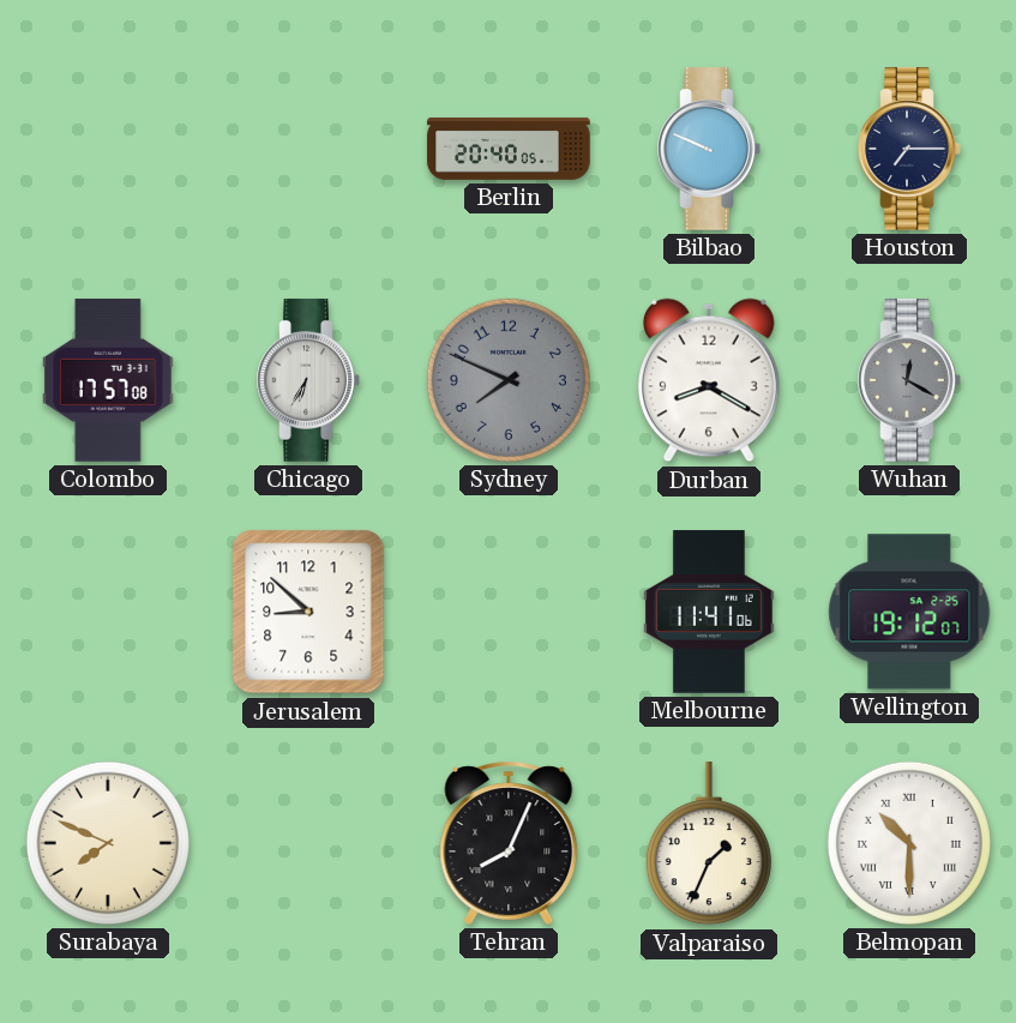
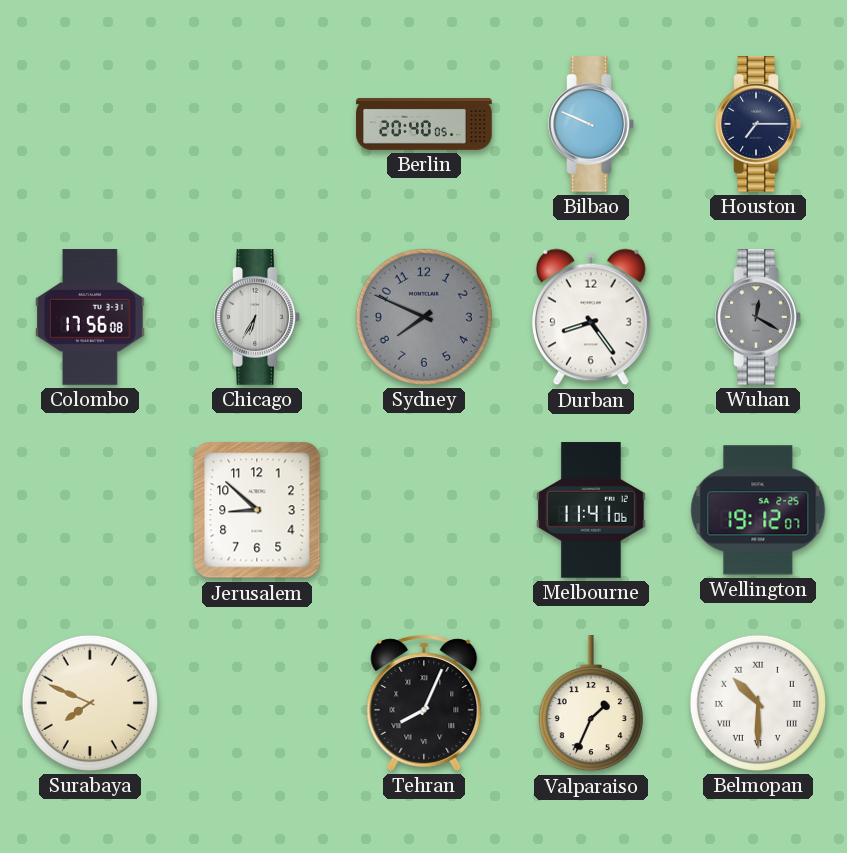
Colombo: 17:57 -> 17:56 (91, 317)
Durban: 8:20 -> 8:24 (591, 317)
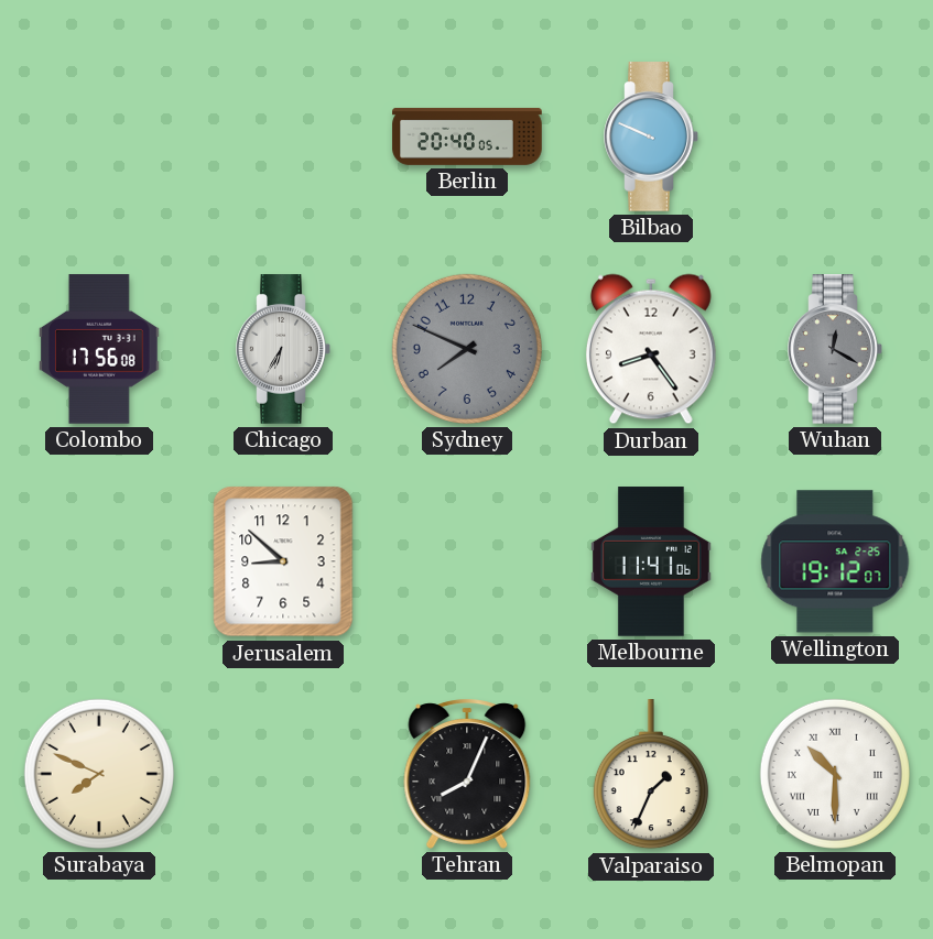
Houston: 7:15 -> none (758, 124)
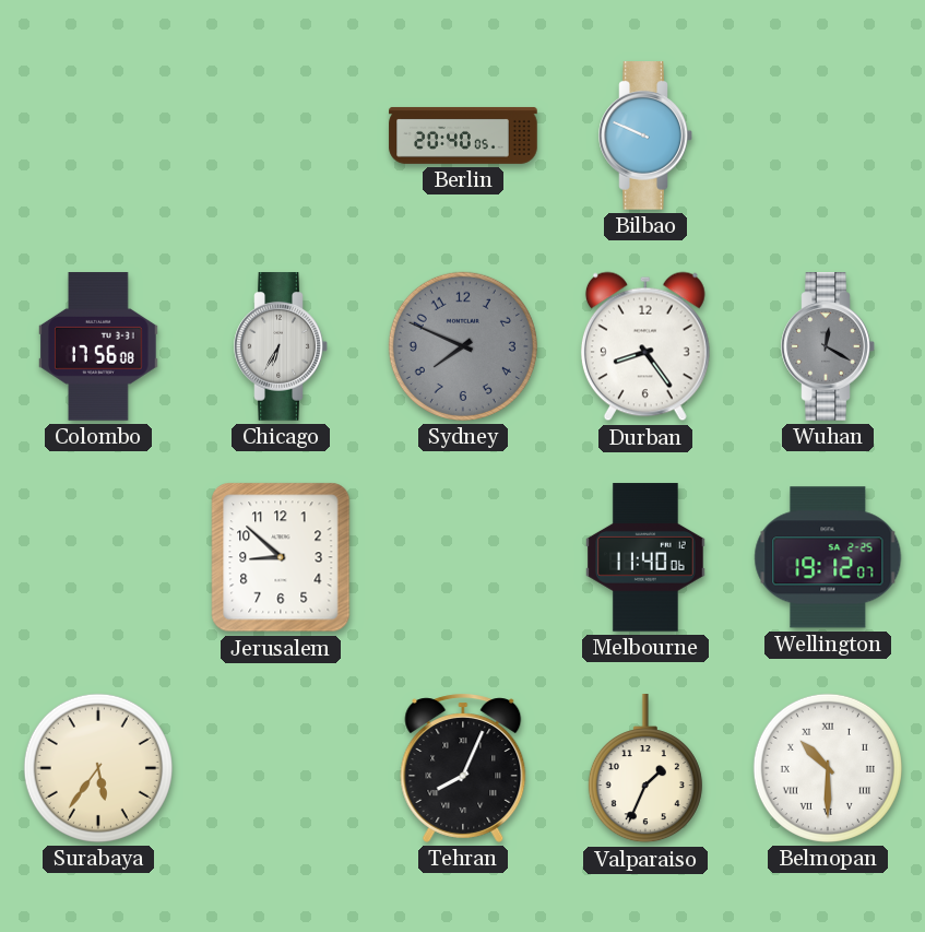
Melbourne: 11:41 -> 11:40 (647, 557)
Surabaya: 7:49 -> 5:36 (98, 768)
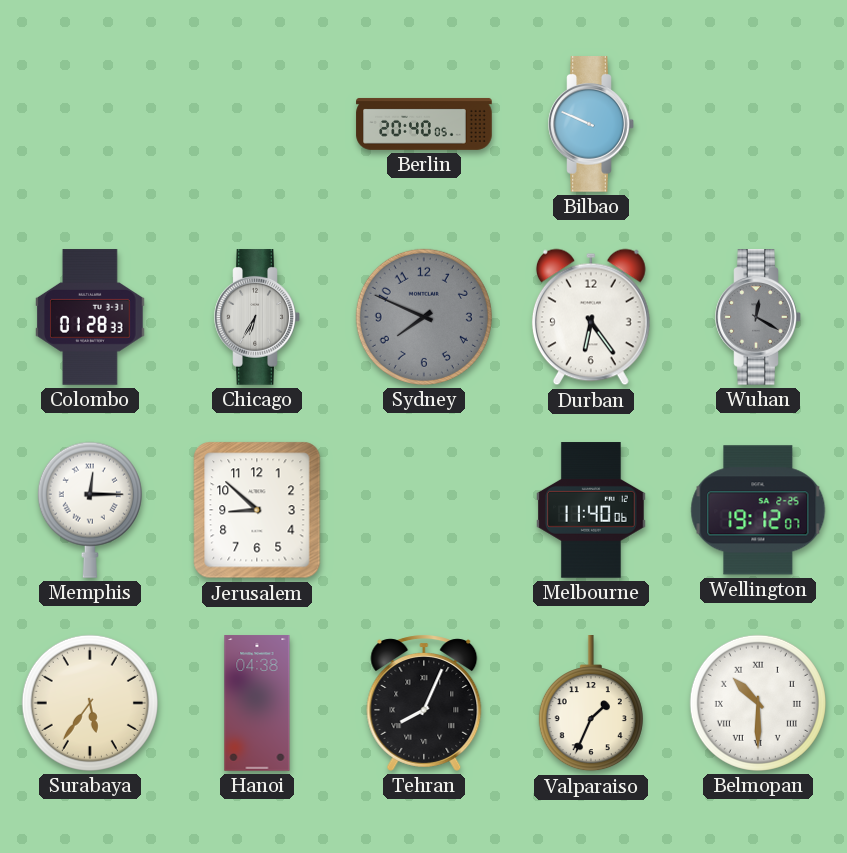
Colombo: 17:56 -> 01:28 (91, 317)
Durban: 8:24 -> 6:24 (591, 317)
Memphis: none -> 12:15 (90, 510)
Hanoi: none -> 04:38 (257, 703)
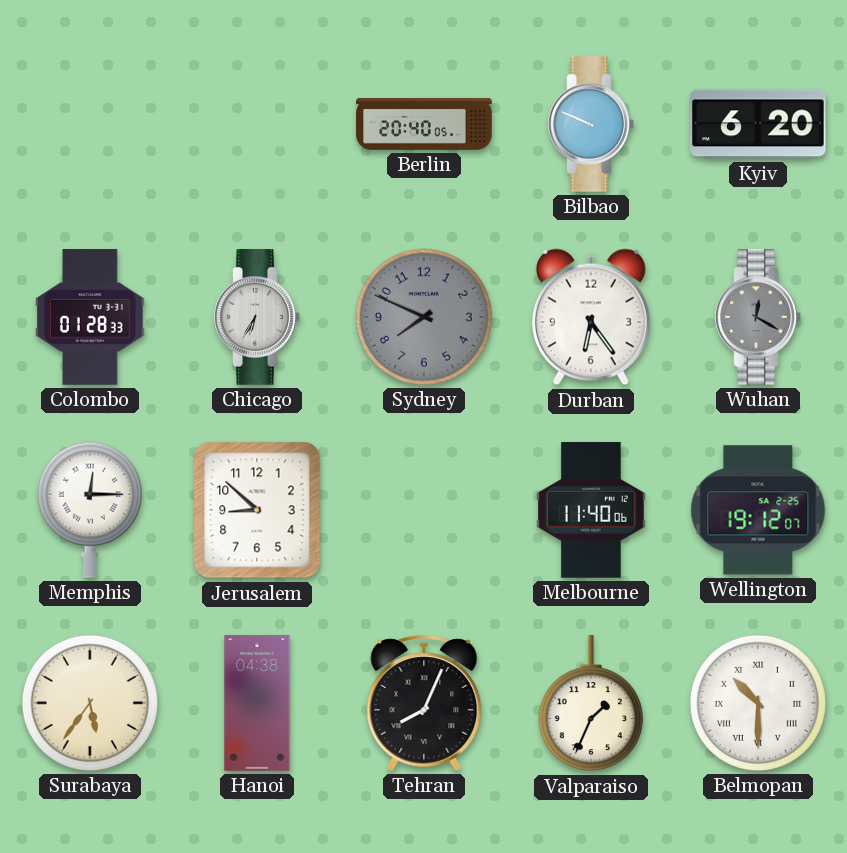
Kyiv: none -> 6:20 (759, 124)
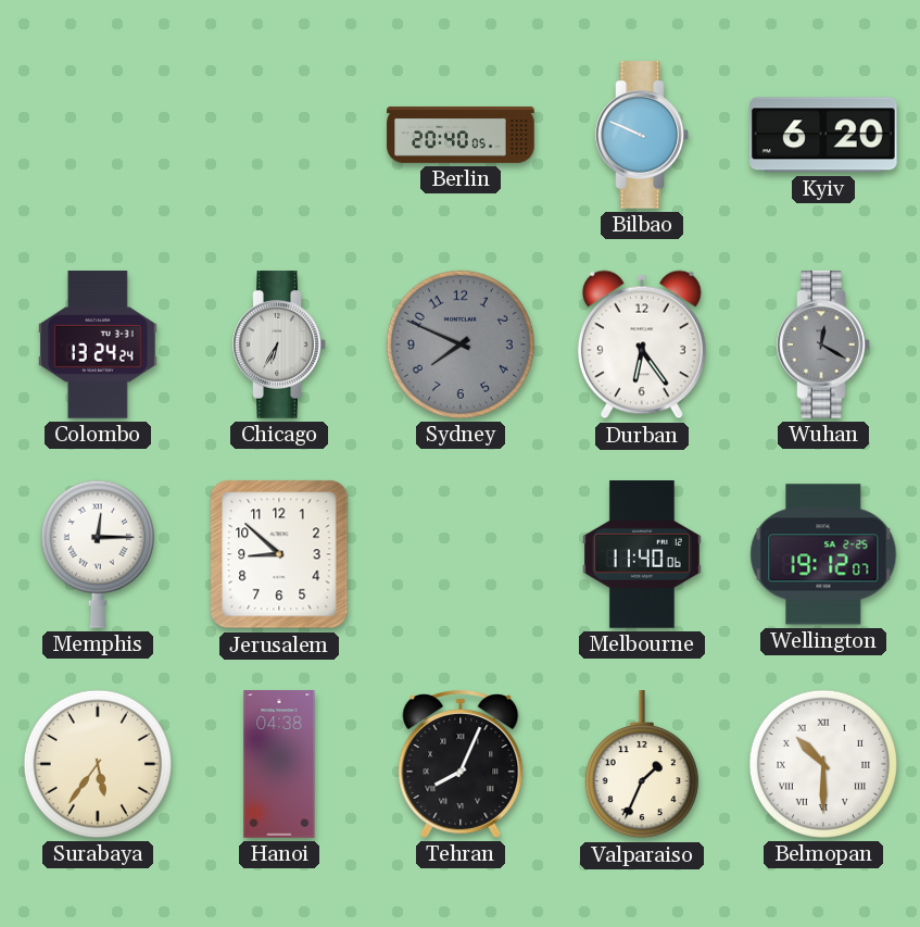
Colombo: 01:28 -> 13:24 (99, 345)
